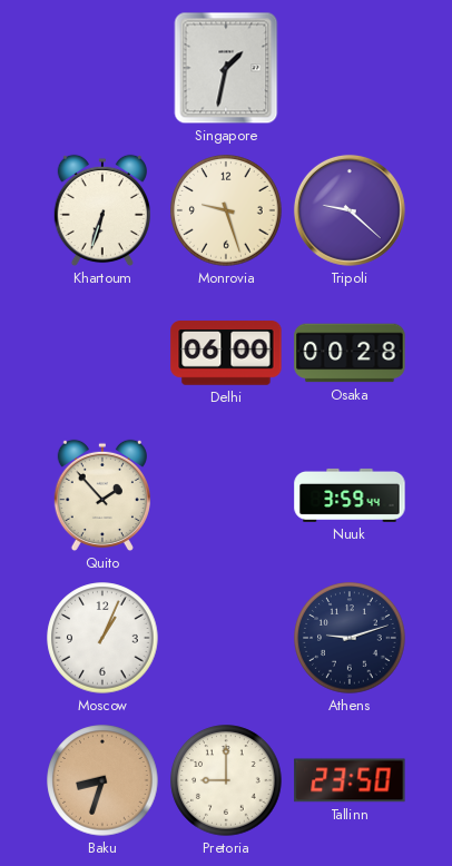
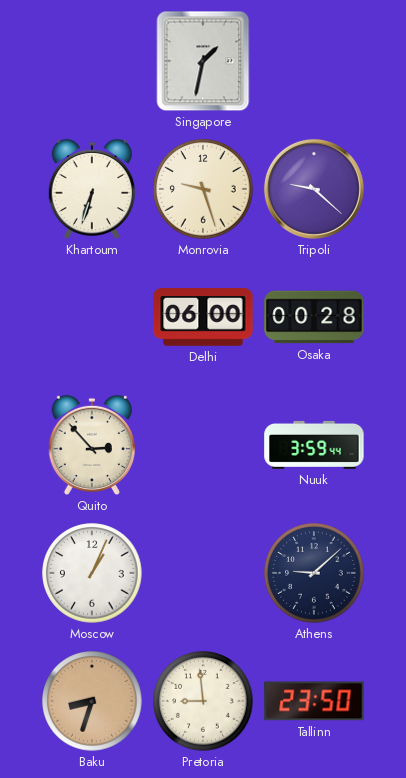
Quito: 1:53 -> 2:53 (92, 445)
Athens: 9:12 -> 9:08 (314, 573)
Pretoria: 9:00 -> 8:59 (203, 701)
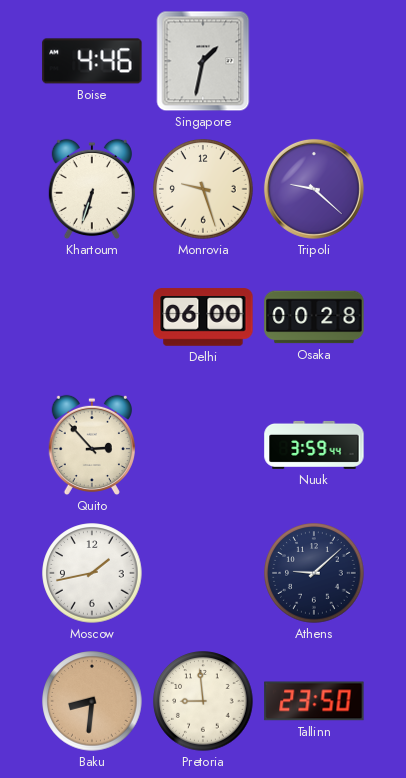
Boise: none -> 4:46 (92, 61)
Moscow: 1:04 -> 1:43 (92, 573)
Baku: 8:33 -> 8:31 (92, 701)
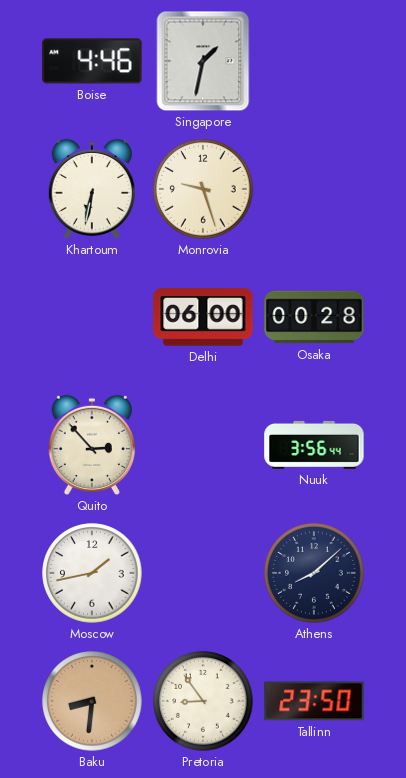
Khartoum: 6:33 -> 6:32 (92, 189)
Tripoli: 9:22 -> none (314, 189)
Nuuk: 3:59 -> 3:56 (314, 445)
Athens: 9:08 -> 8:08 (314, 573)
Pretoria: 8:59 -> 8:54 (203, 701)
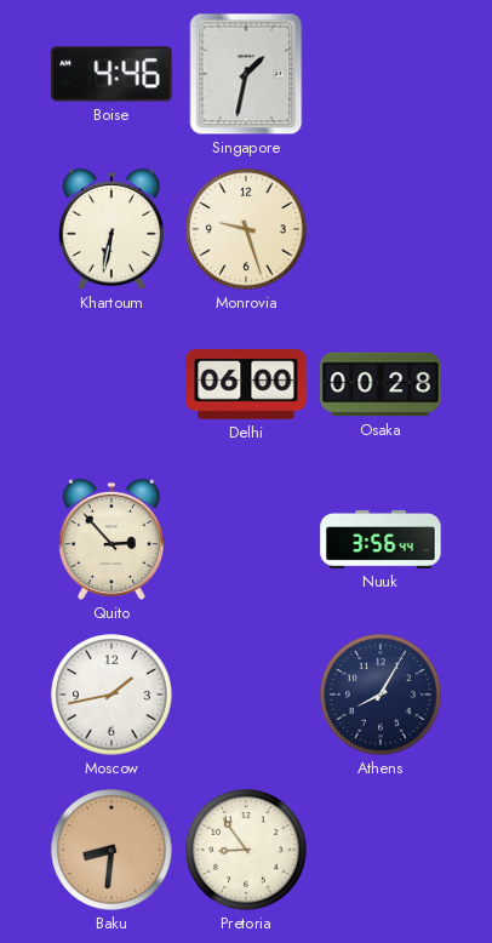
Athens: 8:08 -> 8:05 (381, 695)
Tallinn: 23:50 -> none (314, 701)
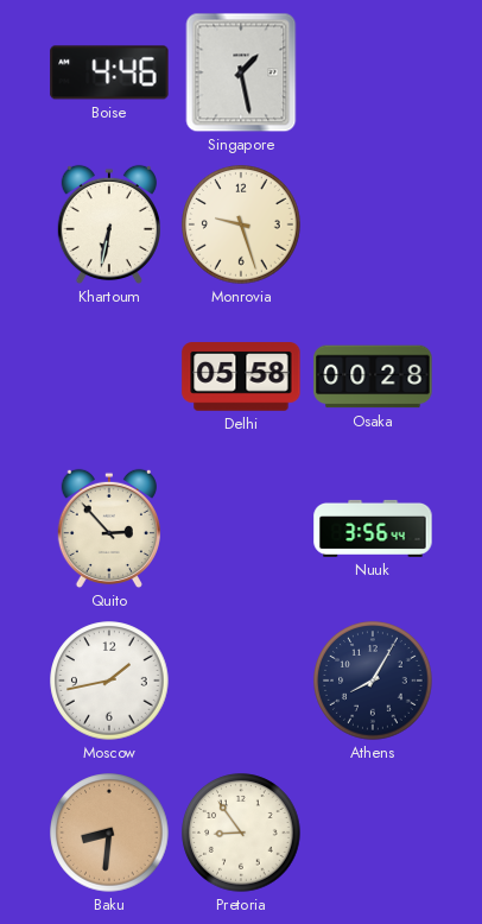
Singapore: 1:32 -> 1:28 (241, 72)
Delhi: 06:00 -> 05:58 (241, 376)
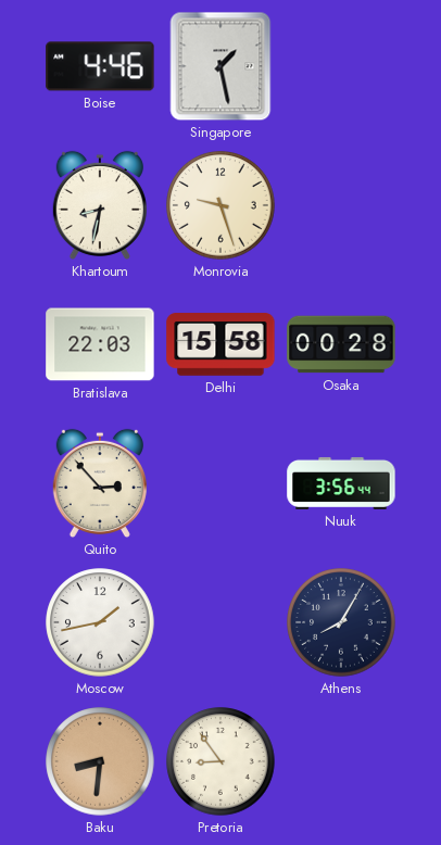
Khartoum: 6:32 -> 8:32 (100, 205)
Bratislava: none -> 22:03 (100, 344)
Delhi: 05:58 -> 15:58 (220, 344)
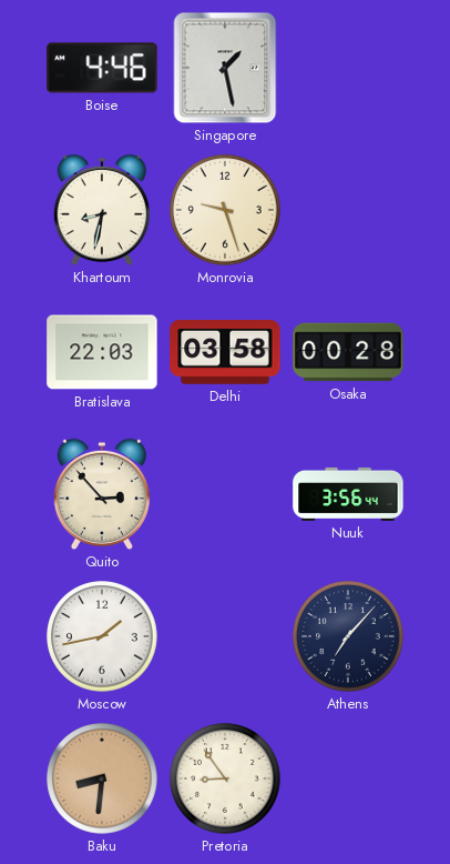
Delhi: 15:58 -> 03:58 (225, 352)
Athens: 8:05 -> 7:07 (348, 636)
